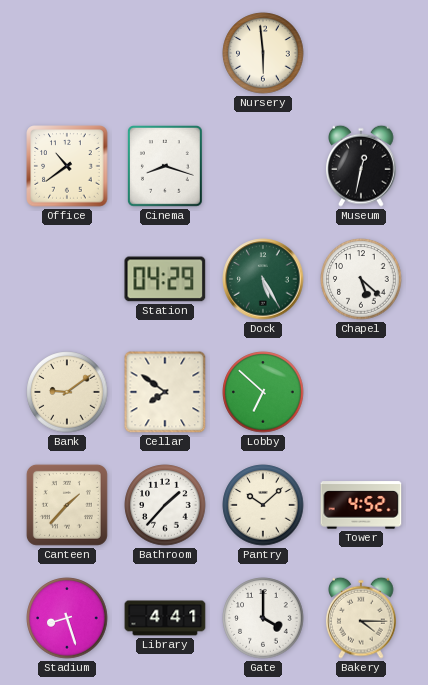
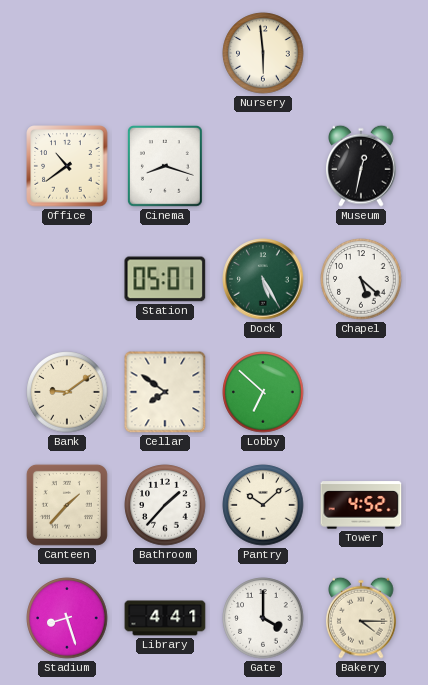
Station: 04:29 -> 05:01 (165, 279)
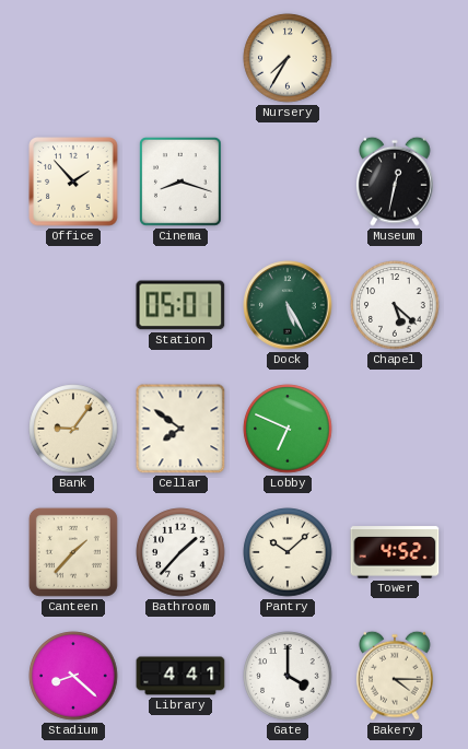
Nursery: 5:59 -> 7:35 (288, 58)
Office: 10:39 -> 1:53 (73, 182)
Bank: 9:09 -> 9:06 (73, 429)
Lobby: 6:52 -> 6:49 (288, 429)
Stadium: 8:27 -> 8:22 (73, 676)
